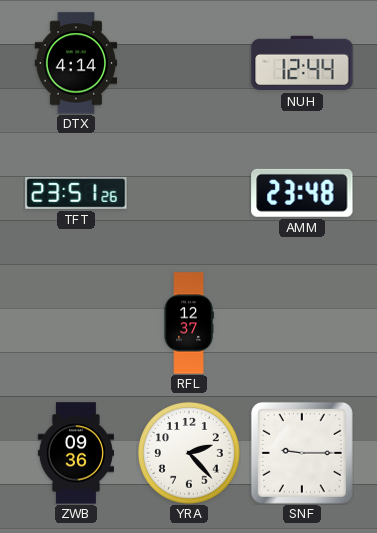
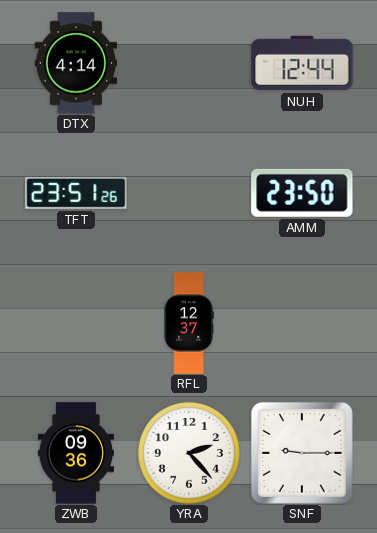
AMM: 23:48 -> 23:50 (302, 193)
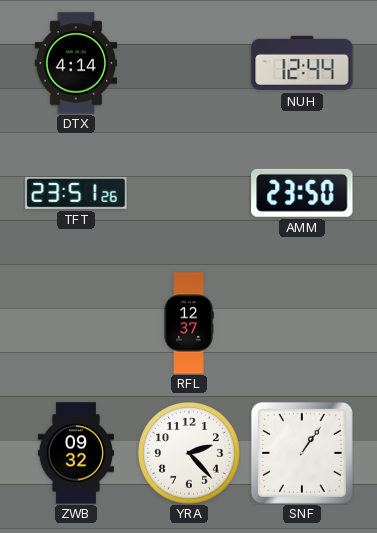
ZWB: 09:36 -> 09:32 (76, 453)
SNF: 9:15 -> 1:06 (302, 453)
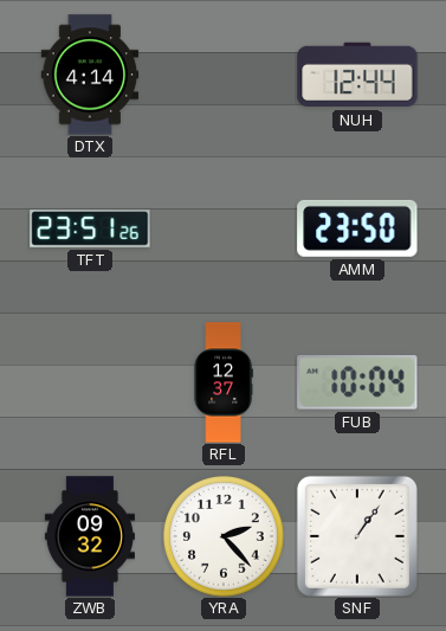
FUB: none -> 10:04 (357, 382)
